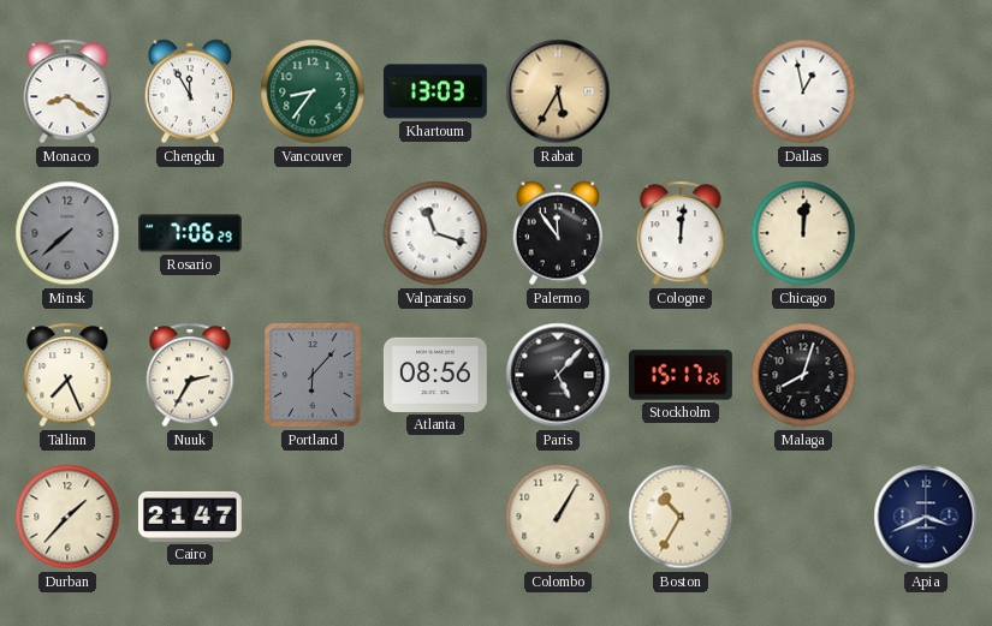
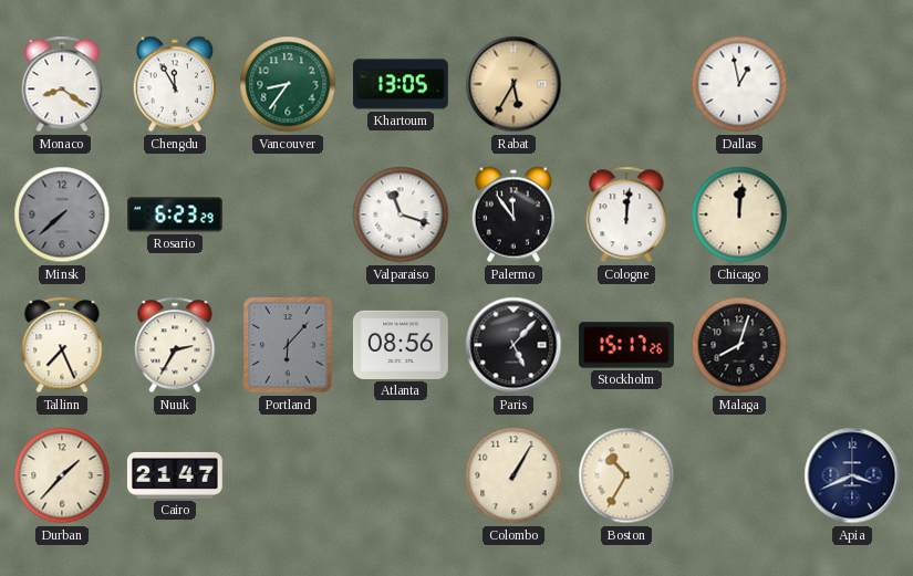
Khartoum: 13:03 -> 13:05 (401, 84)
Rosario: 7:06 -> 6:23 (176, 214)
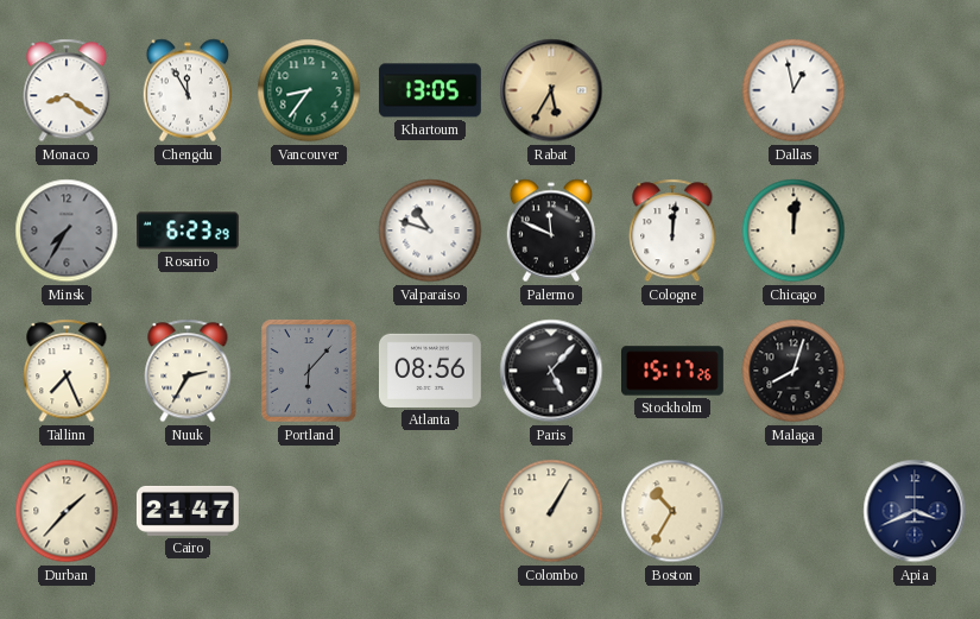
Minsk: 7:38 -> 7:35 (67, 230)
Valparaiso: 11:18 -> 10:48 (430, 230)
Palermo: 11:54 -> 11:49 (551, 230)
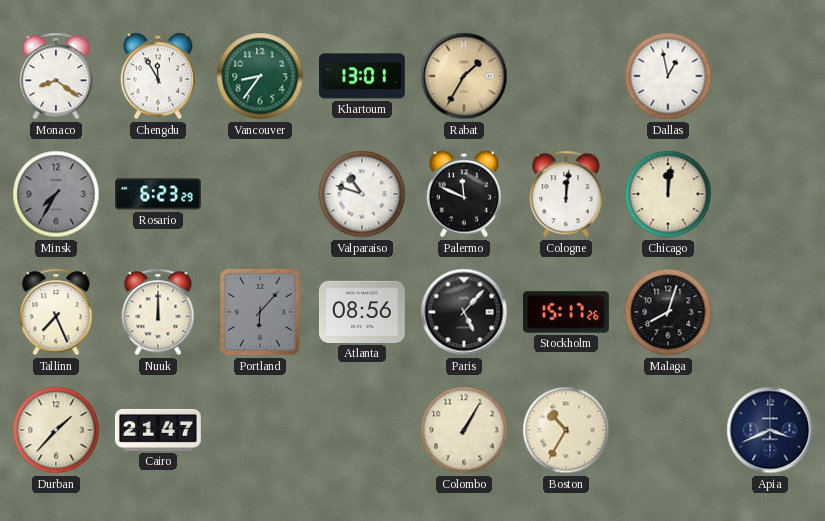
Khartoum: 13:05 -> 13:01 (362, 76)
Rabat: 5:35 -> 1:35 (464, 76)
Nuuk: 2:35 -> 12:00 (158, 312)
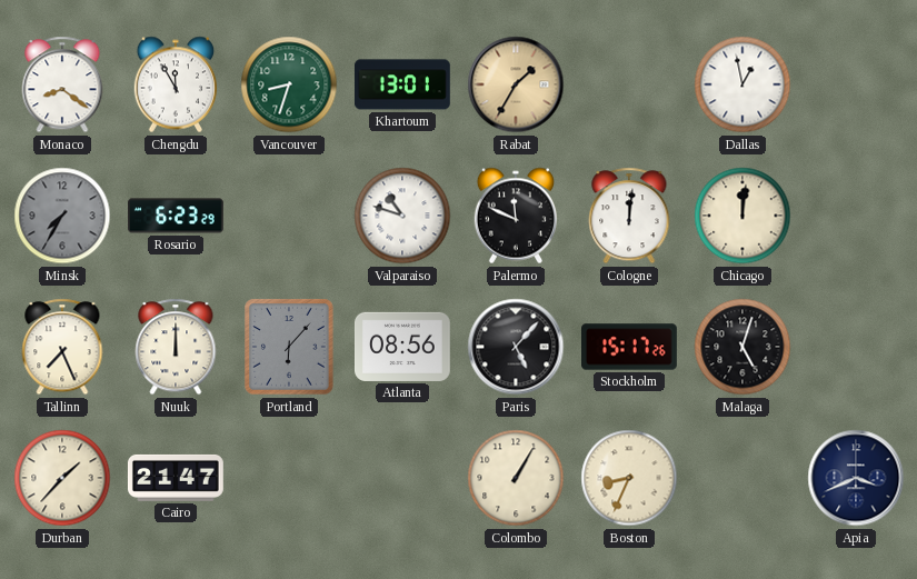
Vancouver: 8:36 -> 8:33 (289, 84)
Malaga: 8:03 -> 5:03 (742, 347)
Boston: 10:35 -> 8:34 (629, 478)
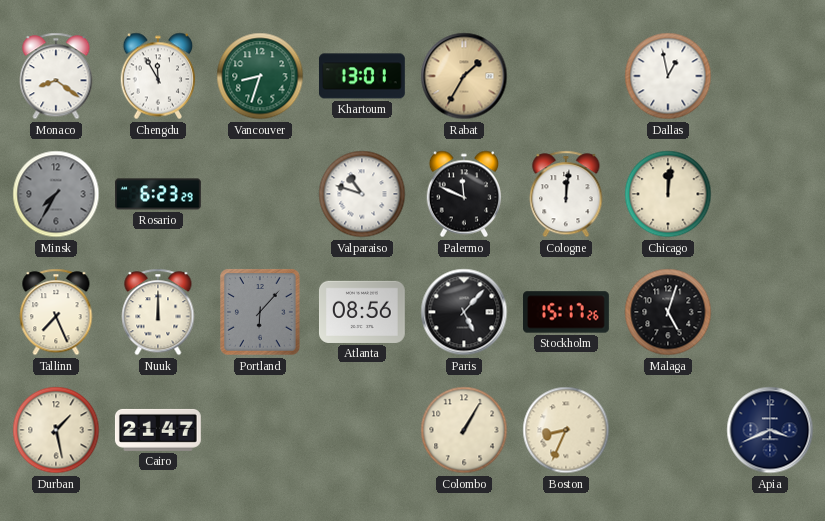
Durban: 1:37 -> 1:28 (56, 430)
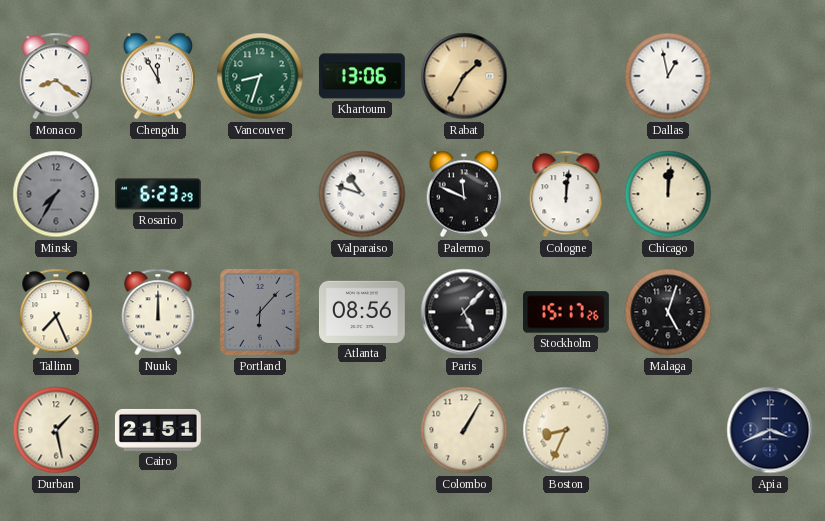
Khartoum: 13:01 -> 13:06 (362, 76)
Cairo: 21:47 -> 21:51 (158, 430)
